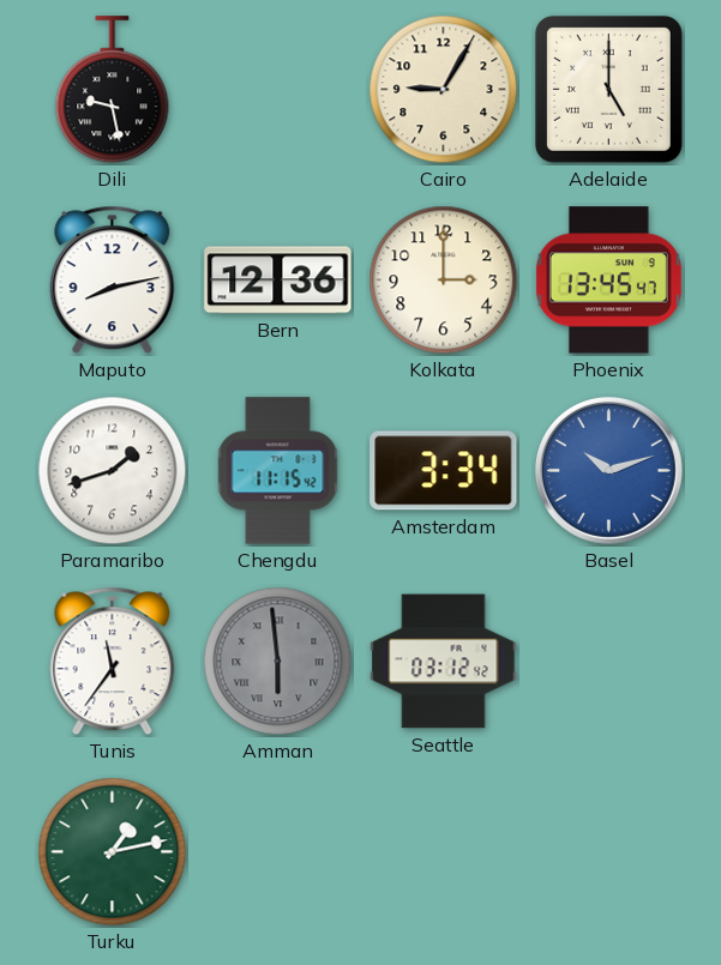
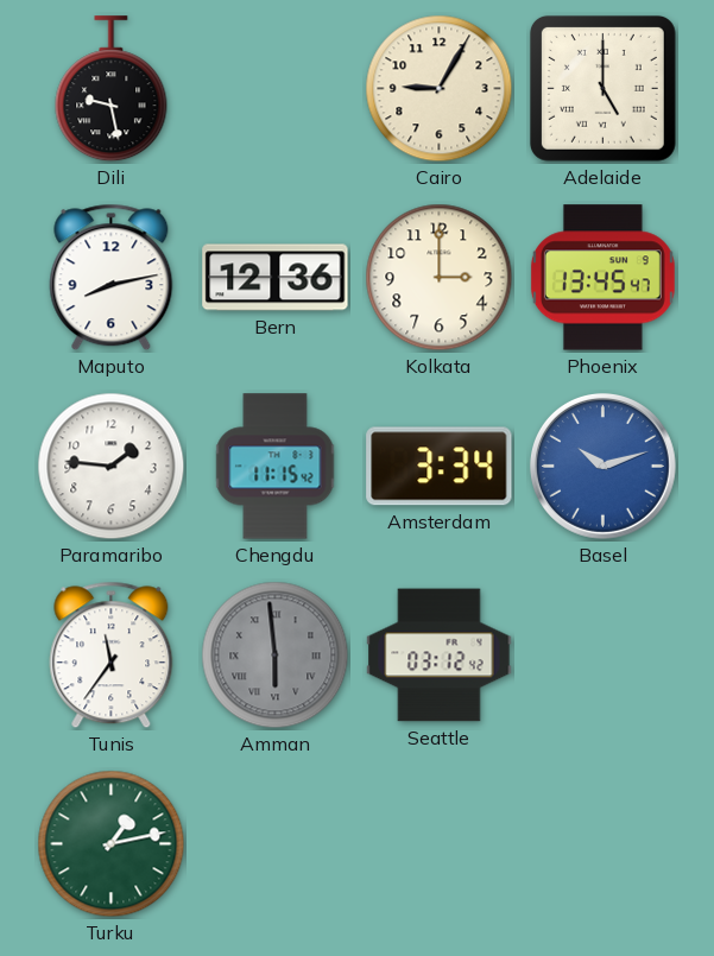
Paramaribo: 1:42 -> 1:46 (112, 467)
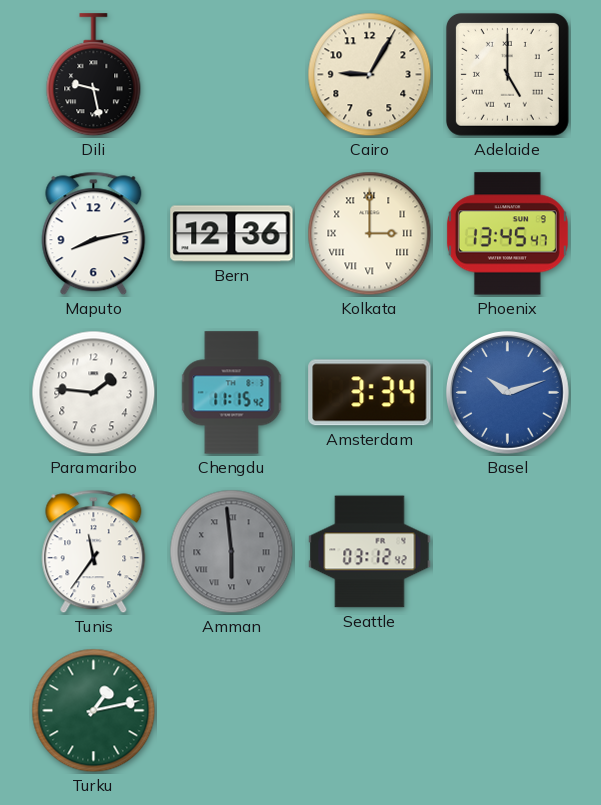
Kolkata numerals: Arabic -> Roman (370, 234)
